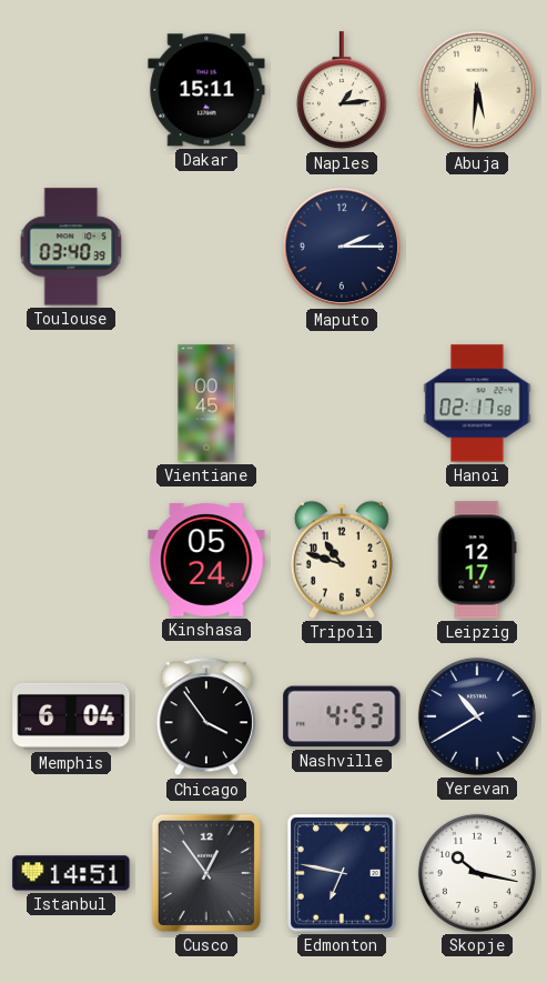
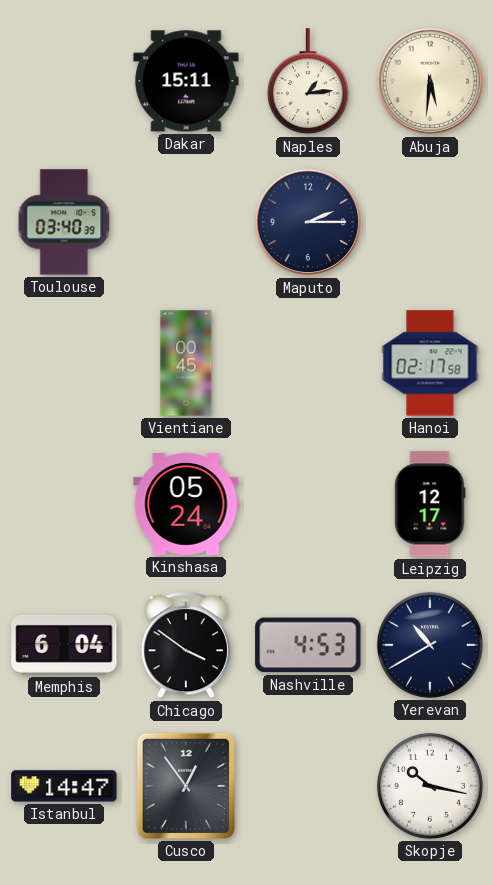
Tripoli: 10:48 -> none (342, 560)
Chicago: 3:54 -> 3:51 (186, 646)
Istanbul: 14:51 -> 14:47 (64, 786)
Edmonton: 6:47 -> none (342, 873)
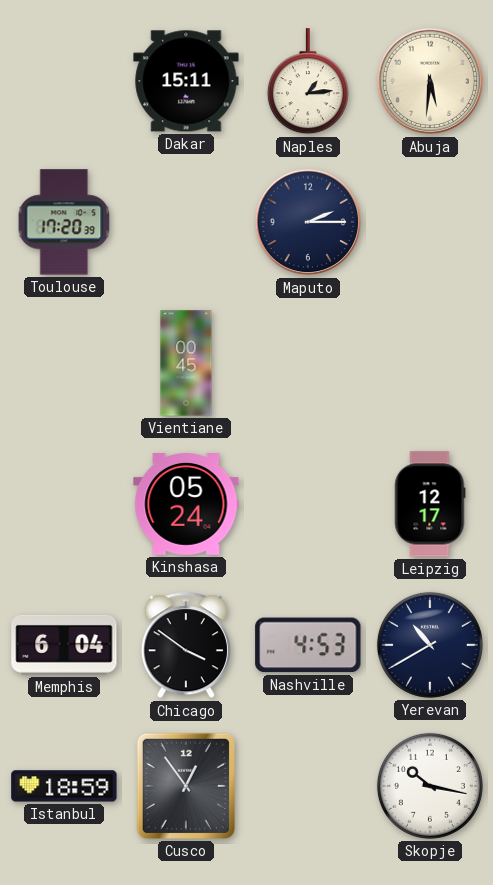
Toulouse: 03:40 -> 17:20 (64, 222)
Hanoi: 02:17 -> none (430, 363)
Istanbul: 14:47 -> 18:59 (64, 786)
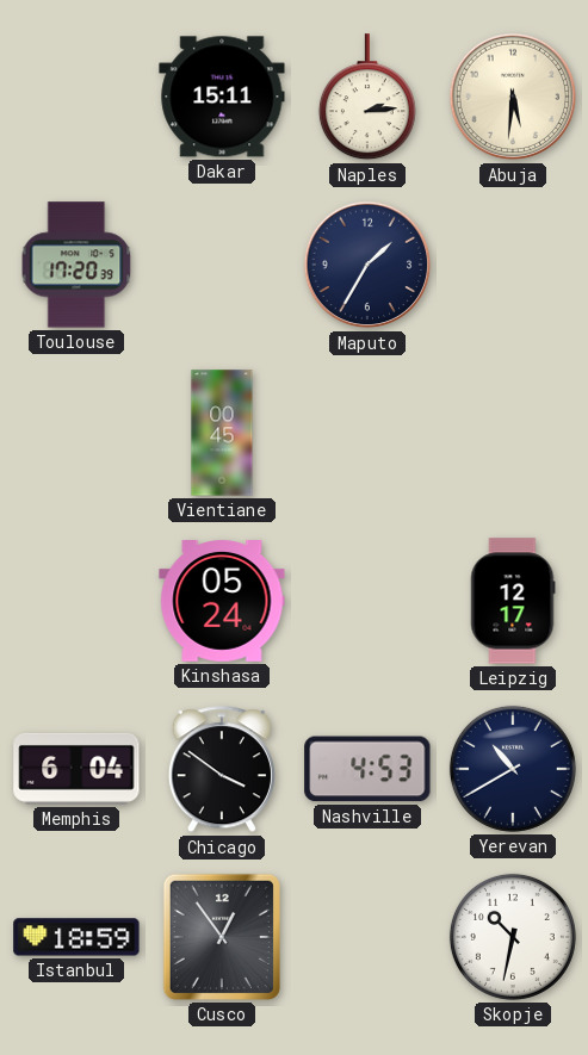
Naples: 1:14 -> 2:14 (367, 98)
Maputo: 2:15 -> 1:35 (367, 265)
Skopje: 10:17 -> 10:32 (513, 937)
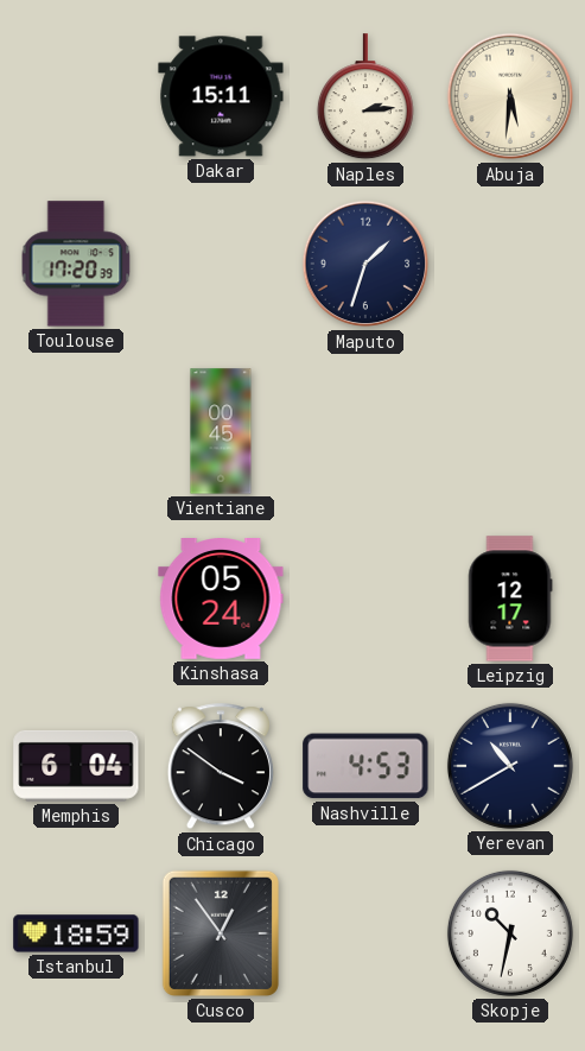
Maputo: 1:35 -> 1:33 (365, 264)
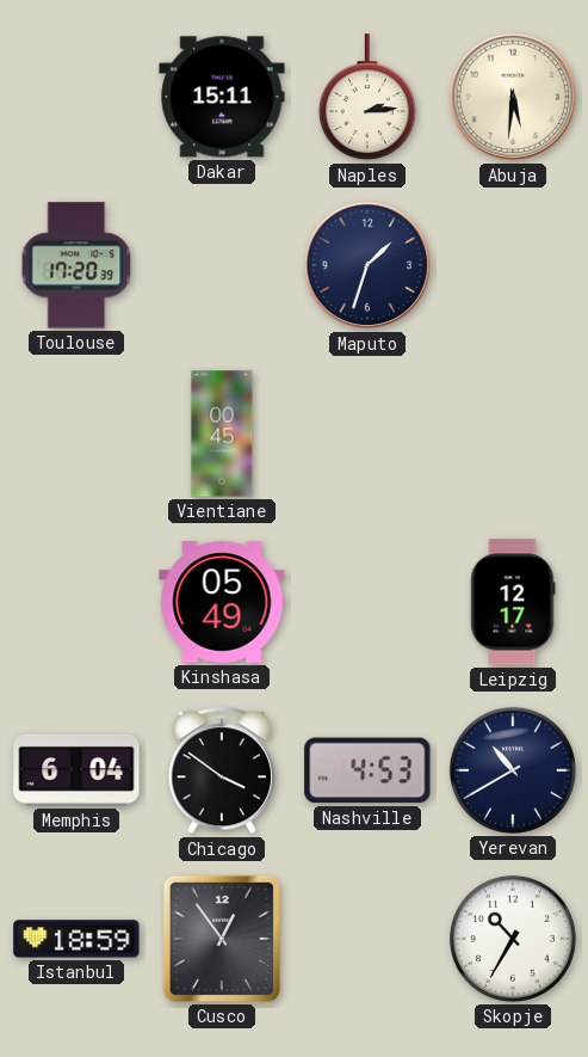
Kinshasa: 05:24 -> 05:49 (222, 603)
Skopje: 10:32 -> 10:35 (513, 939)
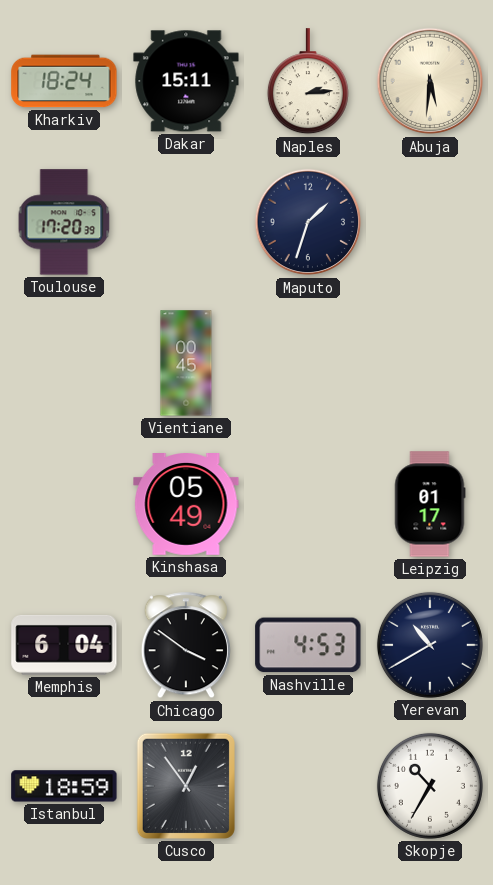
Kharkiv: none -> 18:24 (64, 81)
Leipzig: 12:17 -> 01:17 (430, 504)
